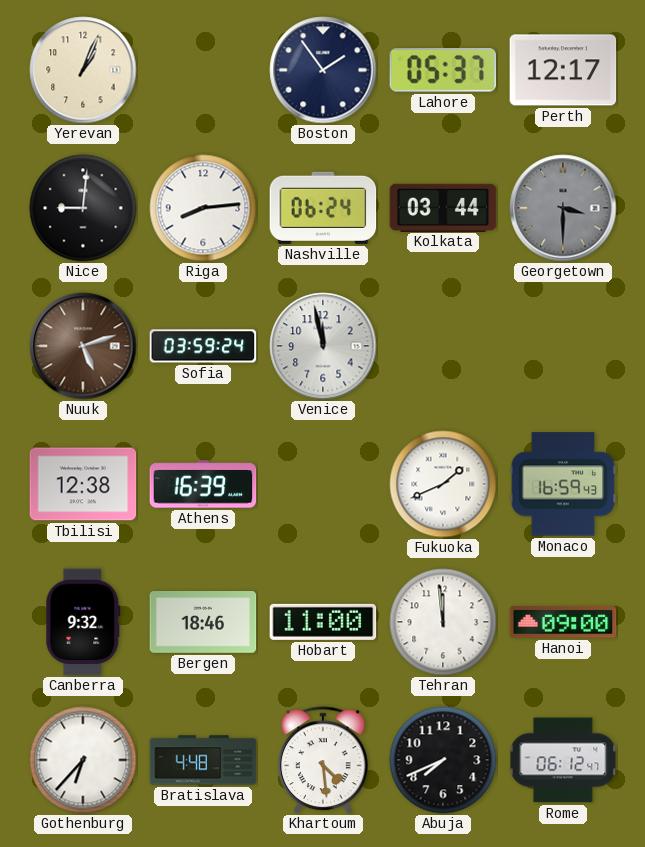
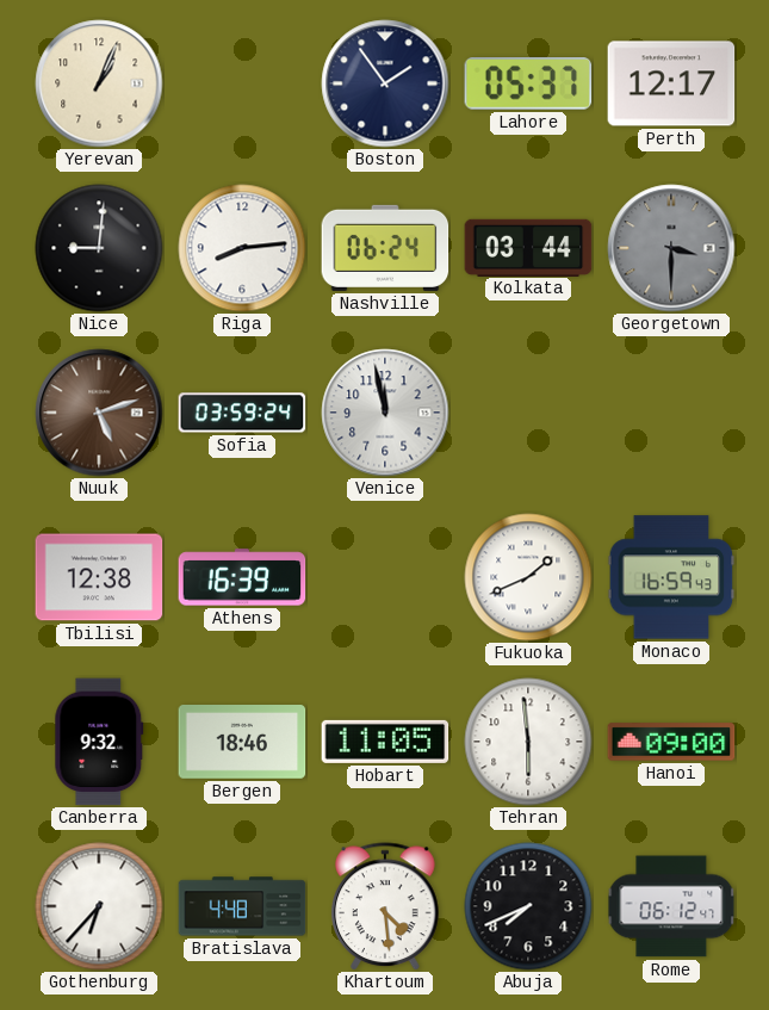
Hobart: 11:00 -> 11:05 (385, 742)
Tehran: 11:59 -> 5:59 (528, 742)
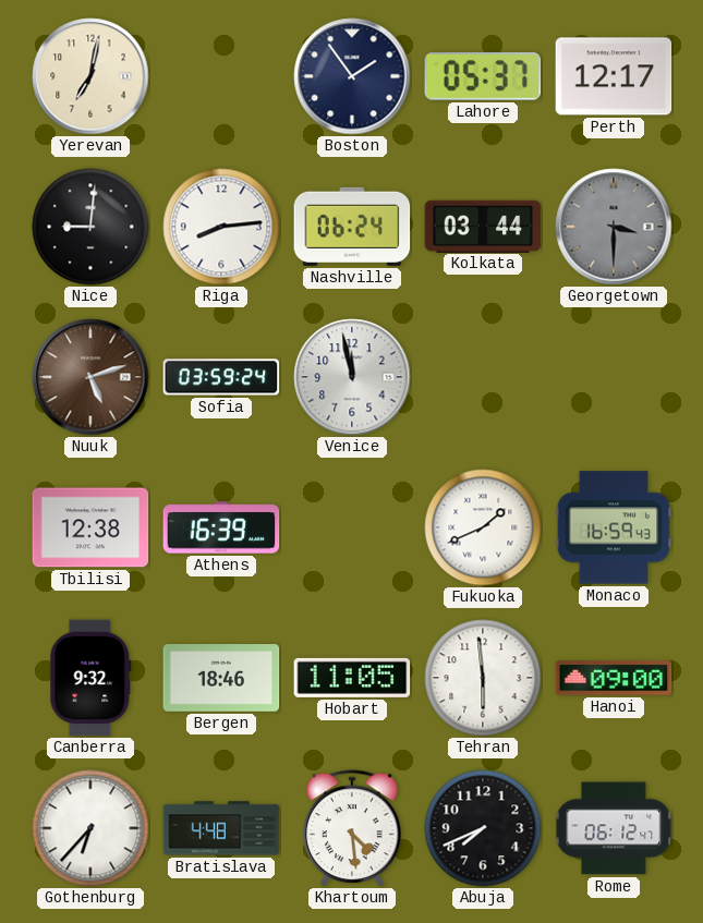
Yerevan: 1:04 -> 7:02 (90, 76)
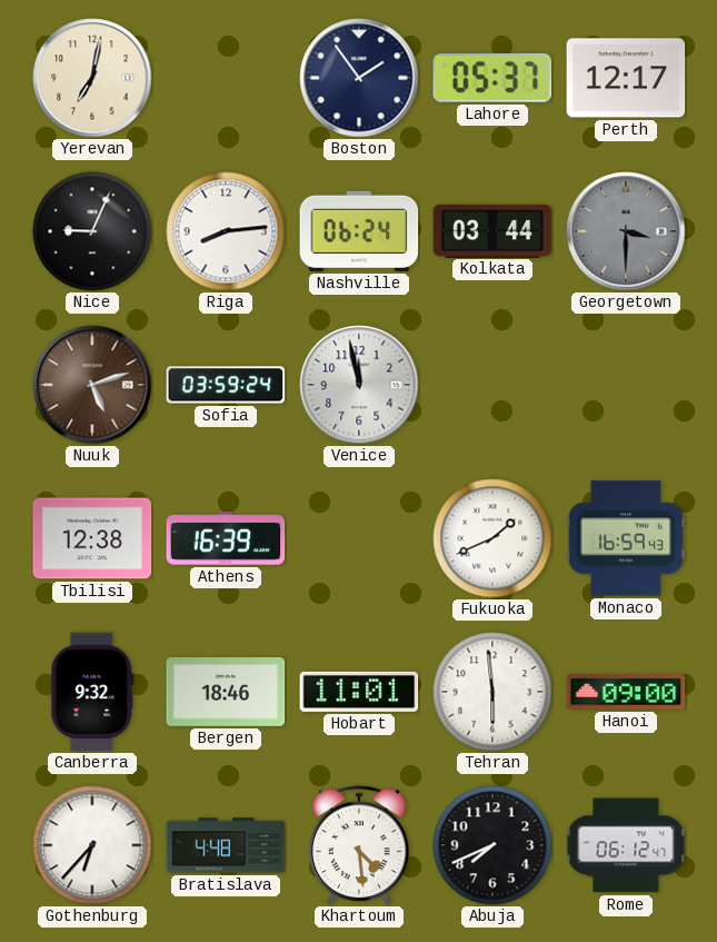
Nice: 9:01 -> 9:04 (92, 231)
Hobart: 11:05 -> 11:01 (359, 692)
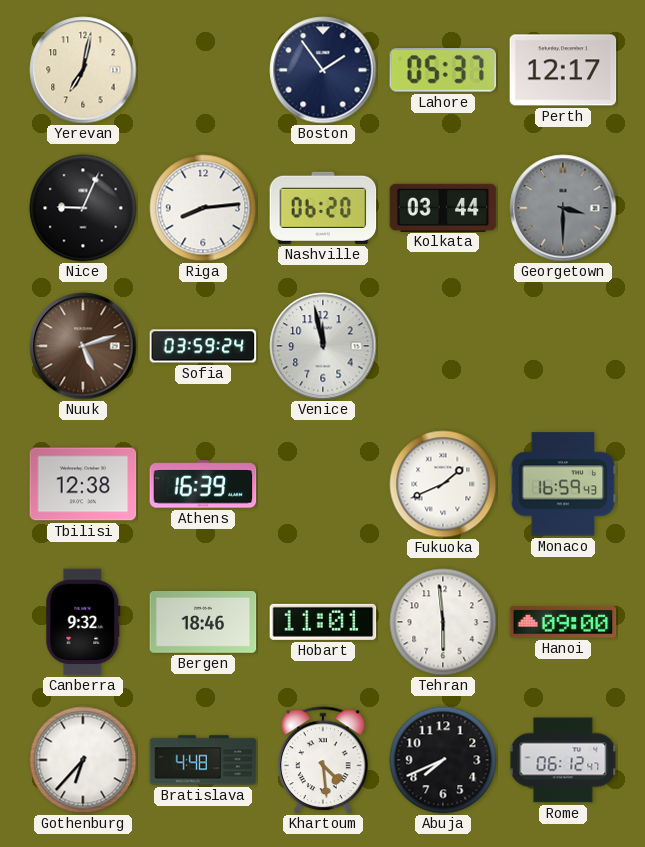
Nashville: 06:24 -> 06:20 (323, 208)
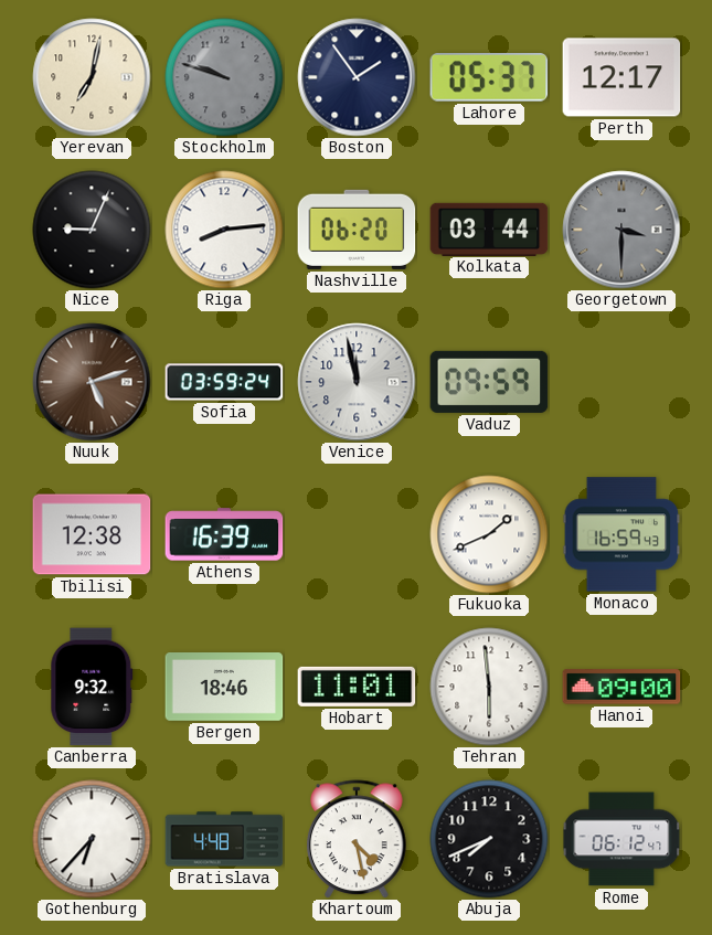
Stockholm: none -> 9:48 (224, 77)
Vaduz: none -> 09:59 (489, 382)
Khartoum: 4:29 -> 4:28 (358, 839)
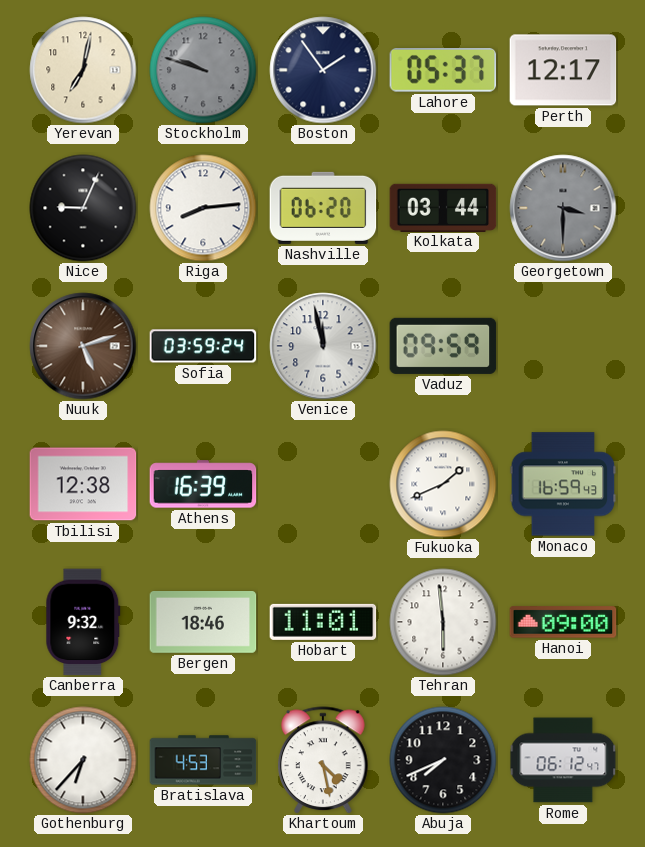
Bratislava: 4:48 -> 4:53 (203, 760)
